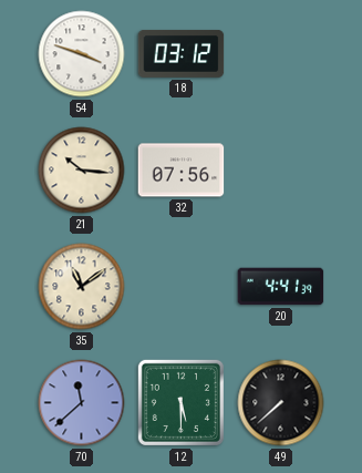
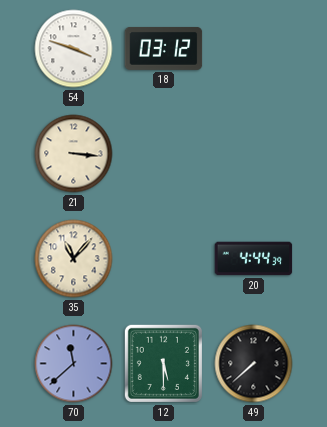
21: 10:16 -> 3:16 (74, 154)
32: 07:56 -> none (182, 171)
35: 11:09 -> 11:07 (74, 259)
20: 4:41 -> 4:44 (254, 259)
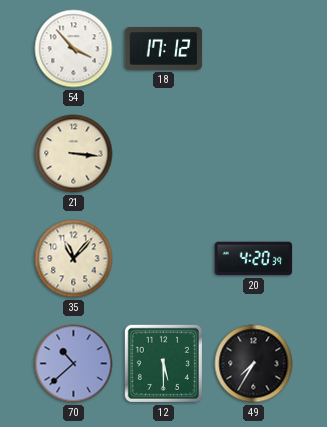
54: 3:48 -> 3:53 (74, 49)
18: 03:12 -> 17:12 (164, 48)
20: 4:44 -> 4:20 (254, 259)
70: 11:38 -> 10:38 (74, 364)
49: 7:38 -> 7:35 (254, 364)
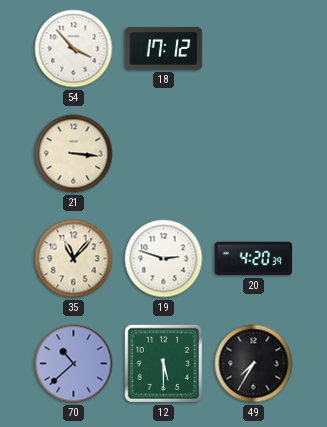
19: none -> 2:48 (164, 259)
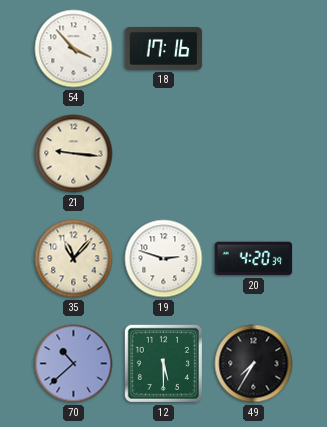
18: 17:12 -> 17:16 (164, 48)
21: 3:16 -> 9:16 (74, 154)
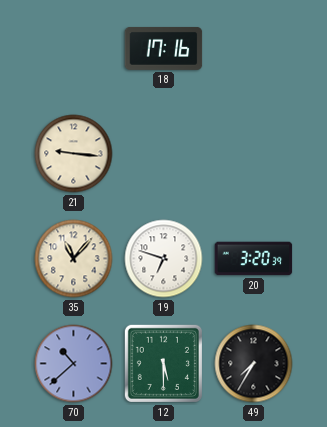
54: 3:53 -> none (74, 49)
19: 2:48 -> 6:48 (164, 259)
20: 4:20 -> 3:20 (254, 259)
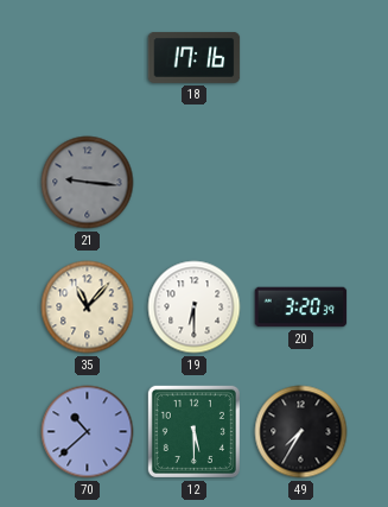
21 dial: cream -> grey (88, 183)
19: 6:48 -> 6:30 (195, 308)
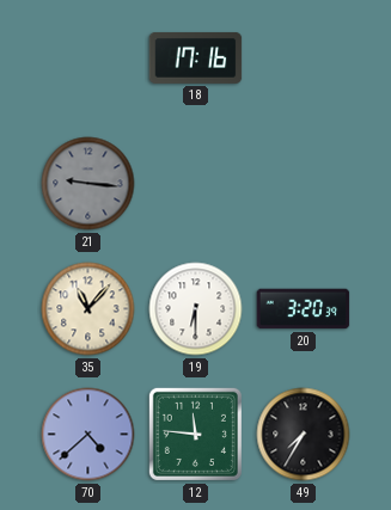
70: 10:38 -> 4:38 (88, 435)
12: 5:30 -> 11:46 (195, 434)
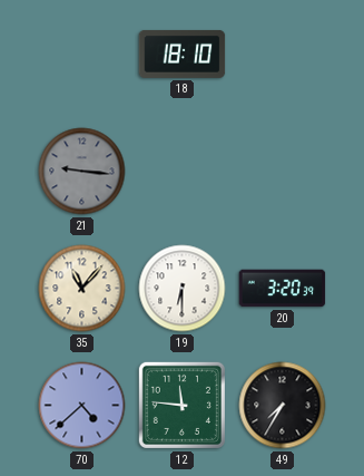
18: 17:16 -> 18:10 (183, 54)
